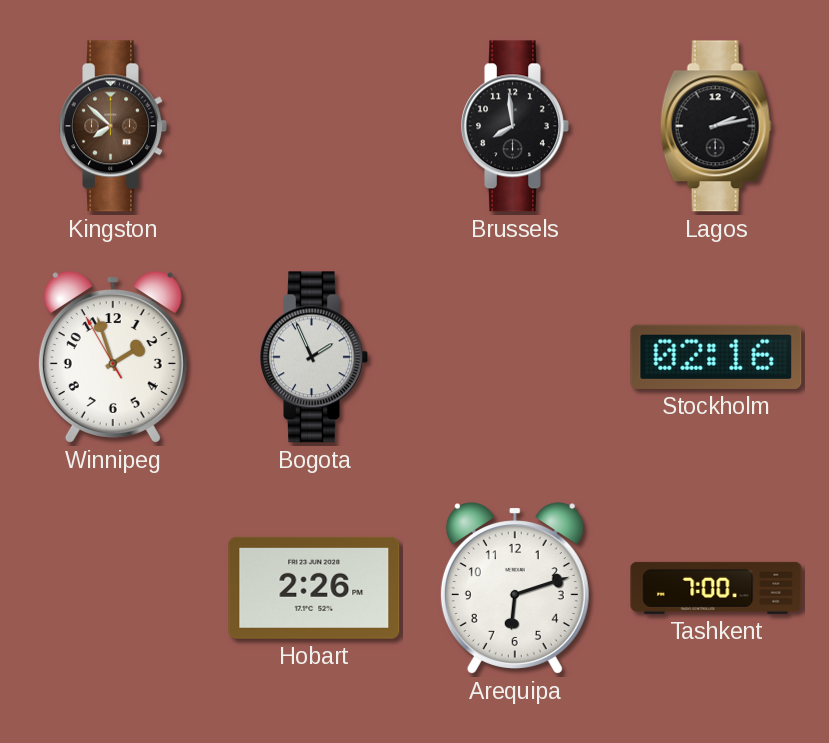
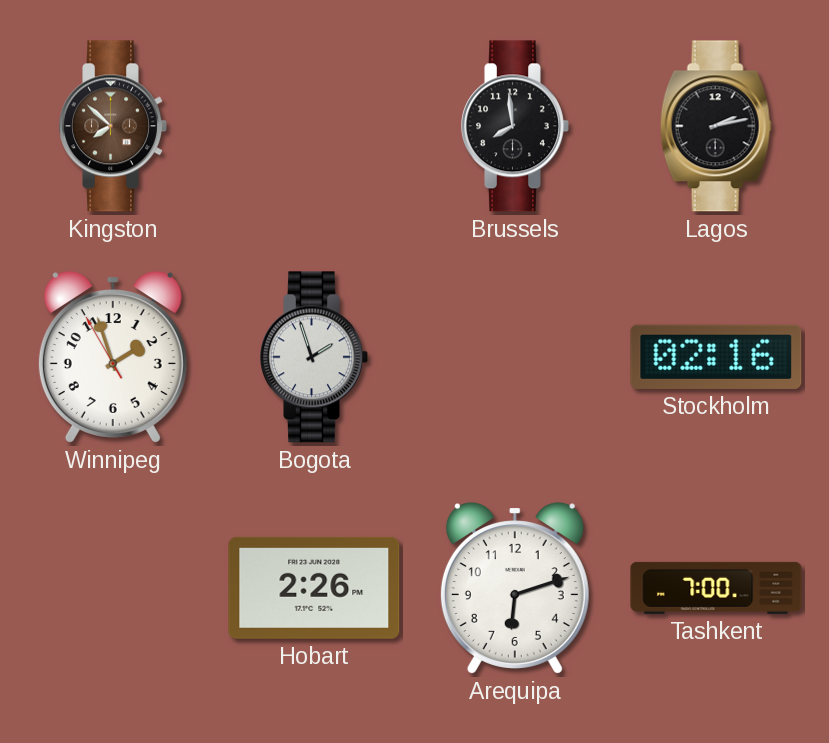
Bogota: 1:56 -> 1:57 (314, 357)
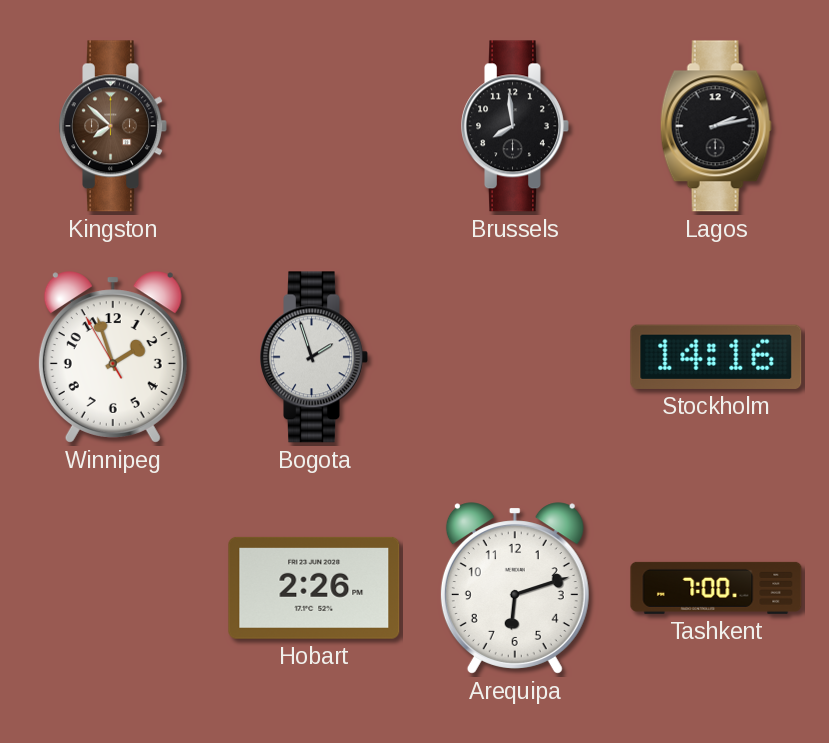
Stockholm: 02:16 -> 14:16 (716, 357)
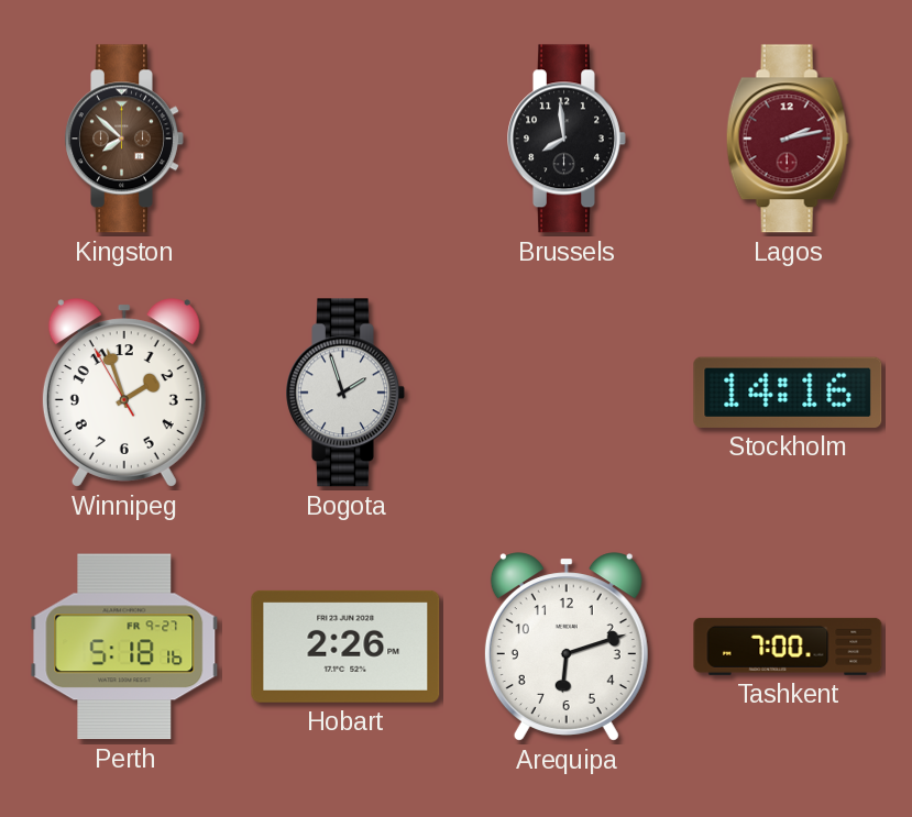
Lagos dial: black -> burgundy (788, 139)
Perth: none -> 5:18 (124, 647)
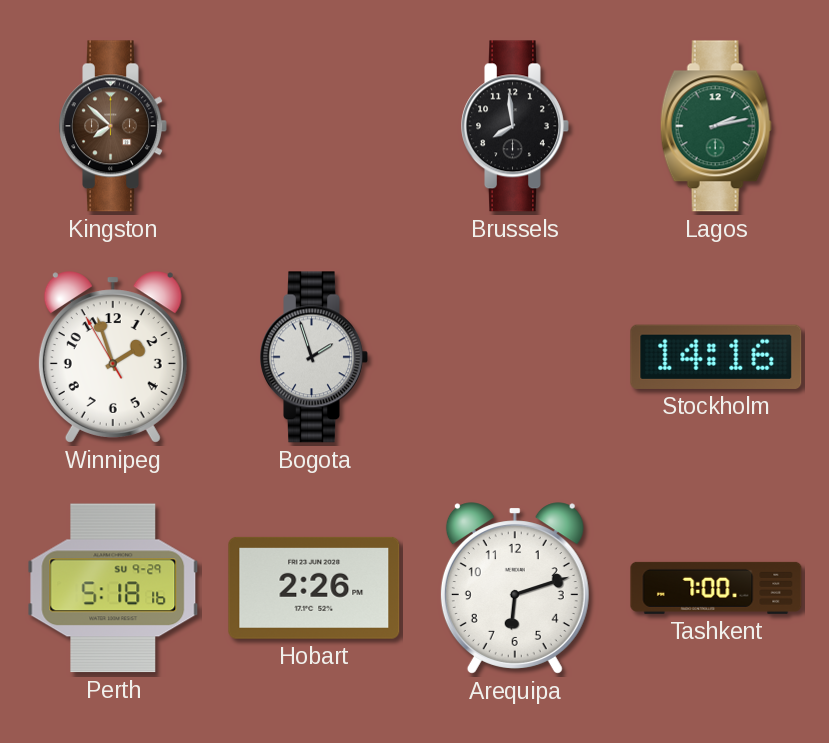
Lagos dial: burgundy -> green (716, 126)
Perth date: FR 9-27 -> SU 9-29 (113, 588)
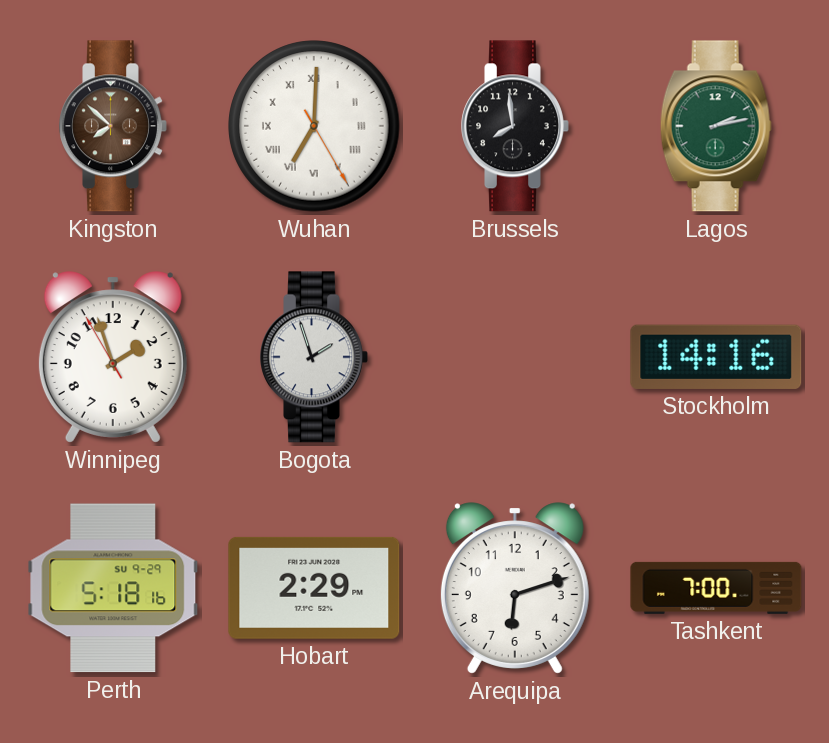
Wuhan: none -> 7:00 (314, 126)
Hobart: 2:26 -> 2:29 (314, 588)
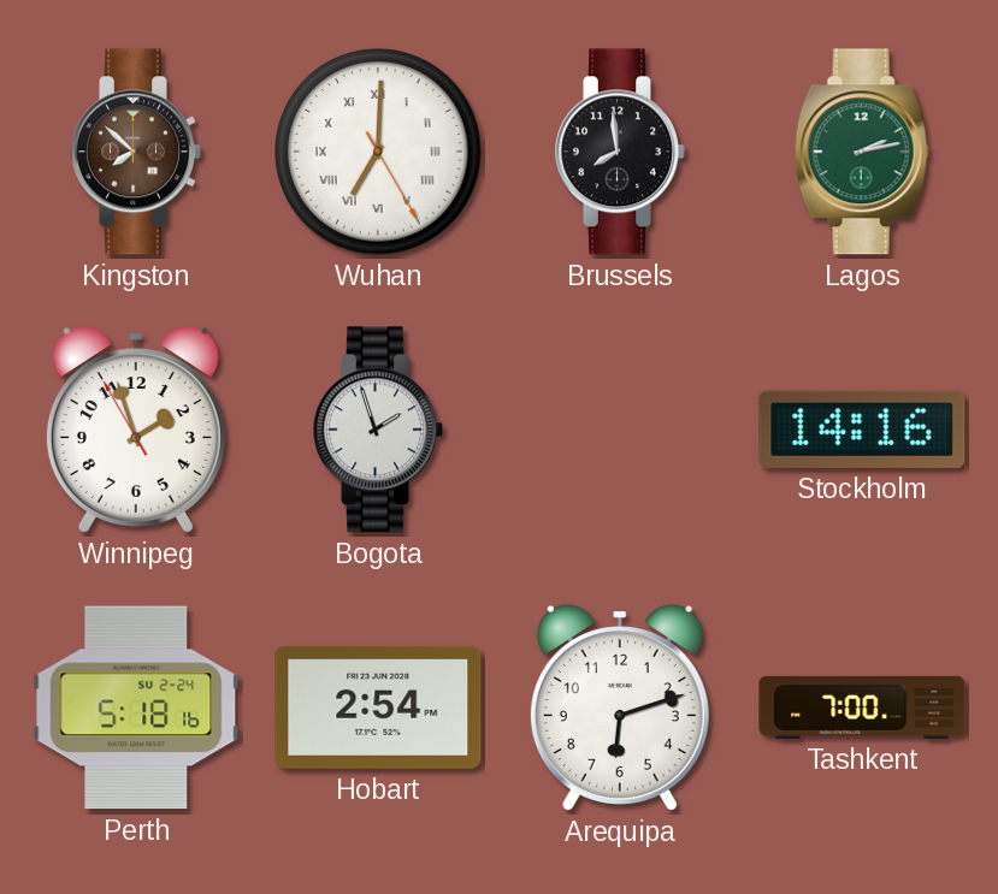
Perth date: SU 9-29 -> SU 2-24 (136, 707)
Hobart: 2:29 -> 2:54 (378, 707)
